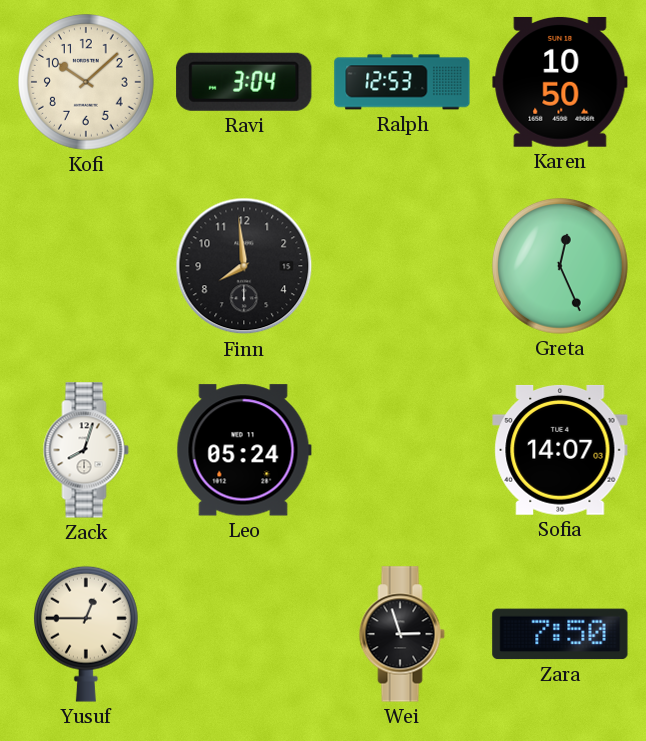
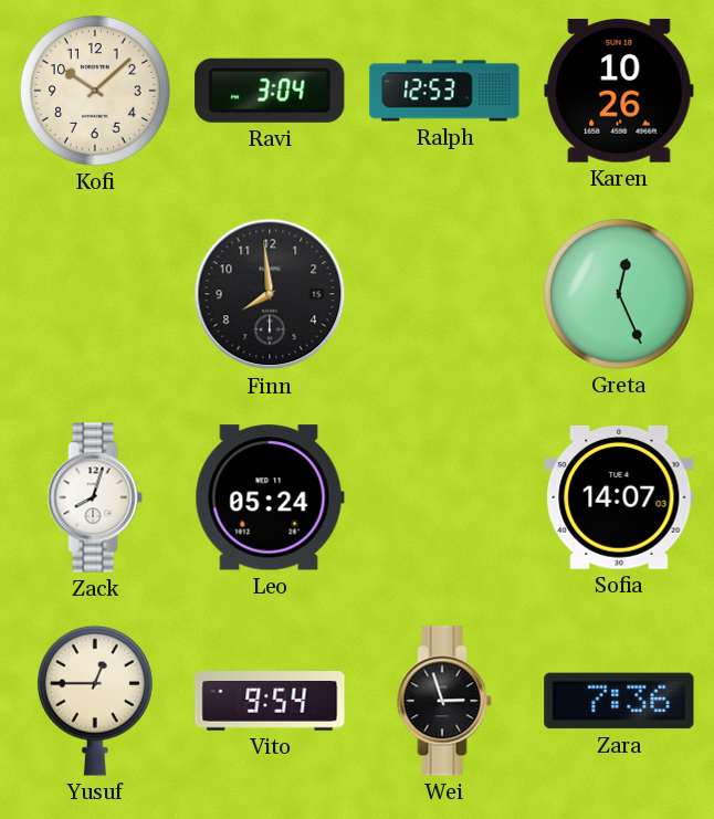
Karen: 10:50 -> 10:26 (619, 91)
Vito: none -> 9:54 (270, 701)
Zara: 7:50 -> 7:36 (619, 701)
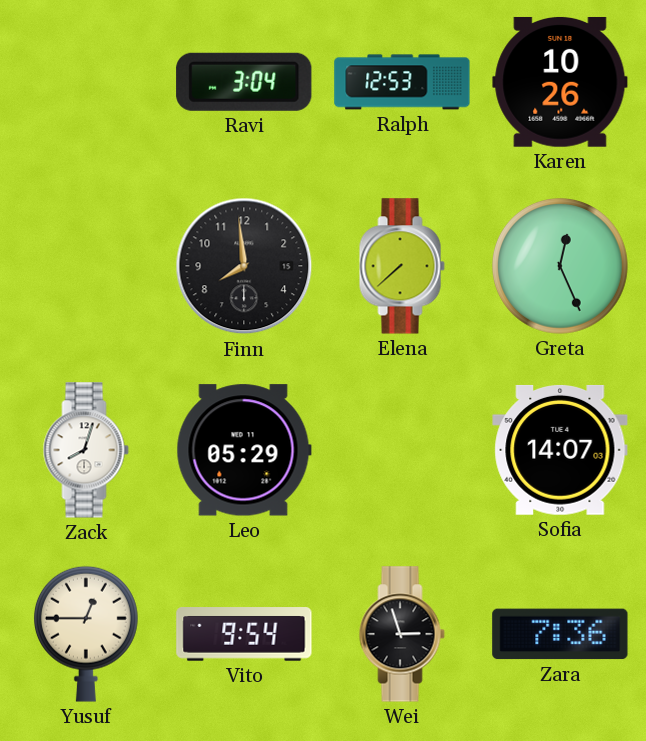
Kofi: 10:08 -> none (96, 92)
Elena: none -> 7:38 (402, 266)
Leo: 05:24 -> 05:29 (244, 450)
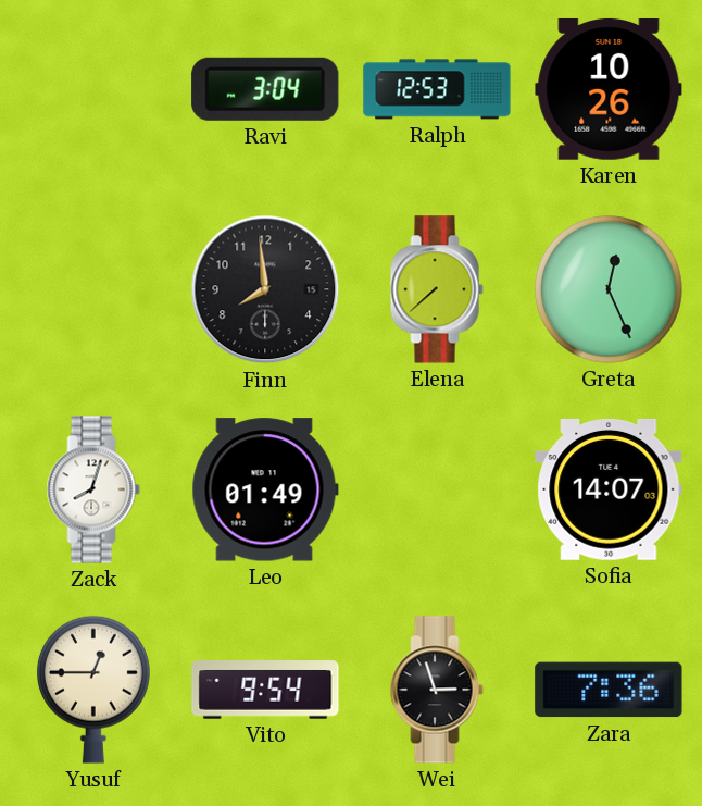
Leo: 05:29 -> 01:49 (265, 489)
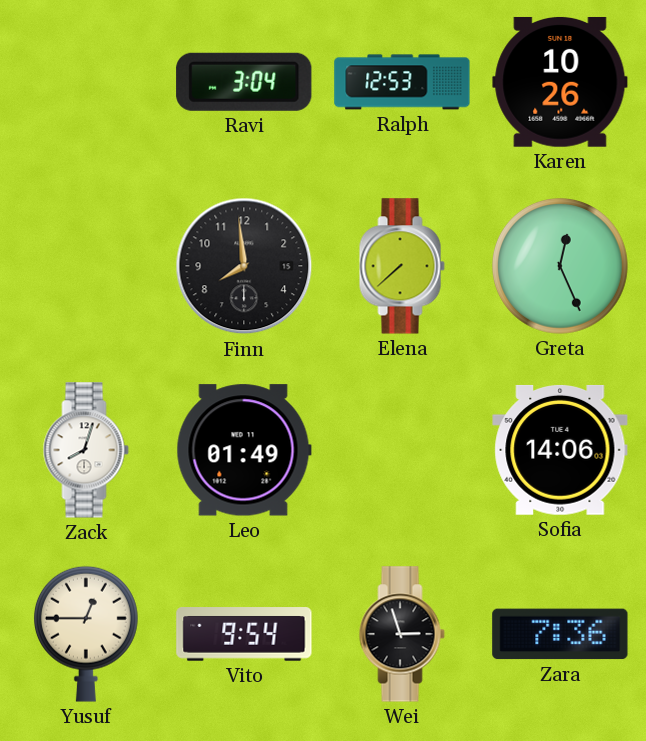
Sofia: 14:07 -> 14:06 (560, 450)
